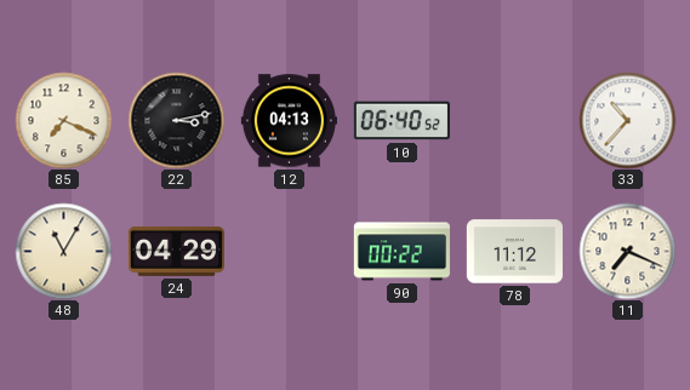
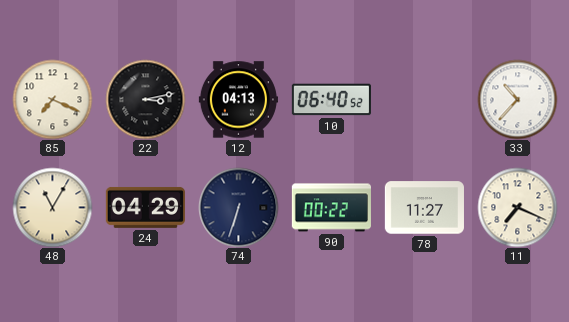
74: none -> 6:33 (238, 207)
78: 11:12 -> 11:27 (424, 208)
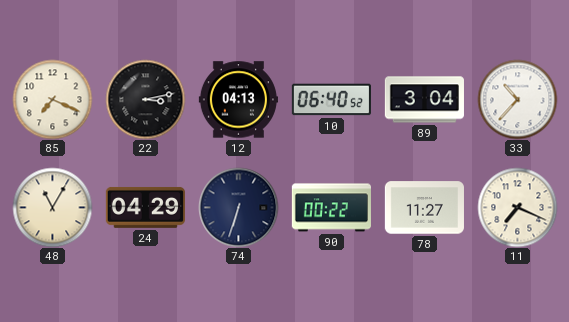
89: none -> 3:04 (424, 100)
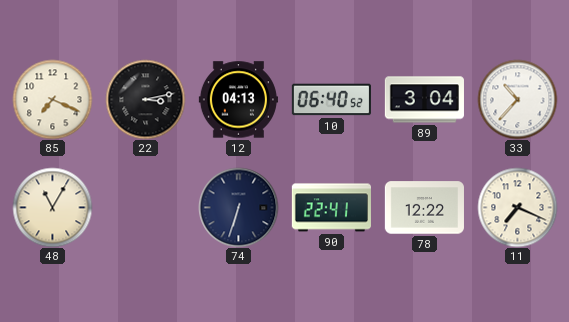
24: 04:29 -> none (145, 207)
90: 00:22 -> 22:41 (331, 208)
78: 11:27 -> 12:22 (424, 208)
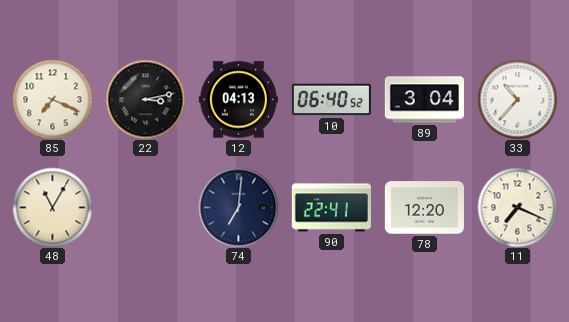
74: 6:33 -> 7:01 (238, 207)
78: 12:22 -> 12:20 (424, 208)
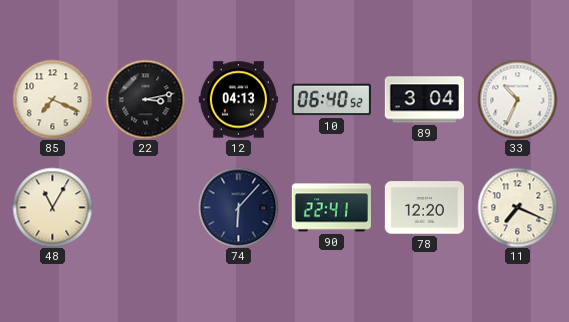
33: 10:37 -> 10:34 (517, 99)
74: 7:01 -> 6:07 (238, 207)
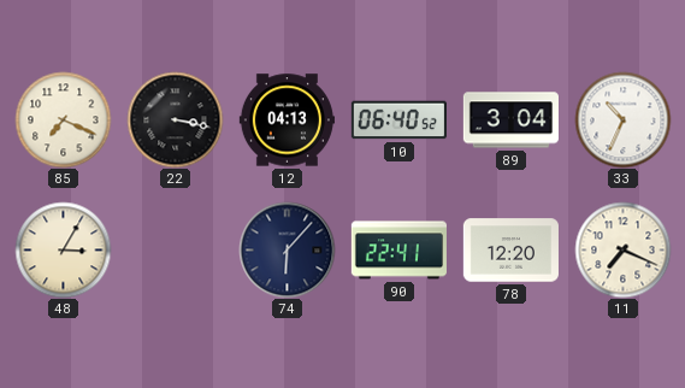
22: 3:13 -> 3:17 (175, 119)
48: 11:05 -> 3:05 (63, 249)
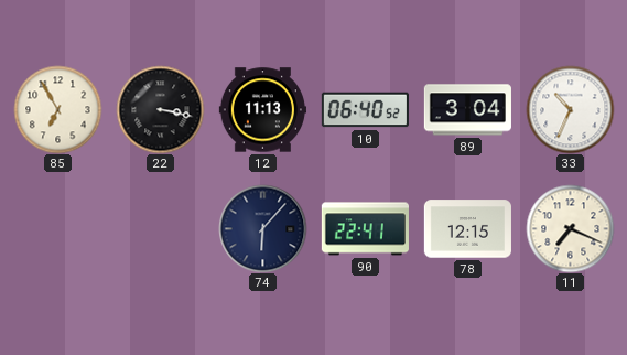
85: 7:19 -> 6:55 (57, 109)
12: 04:13 -> 11:13 (262, 110)
48: 3:05 -> none (63, 249)
78: 12:20 -> 12:15 (467, 229)
